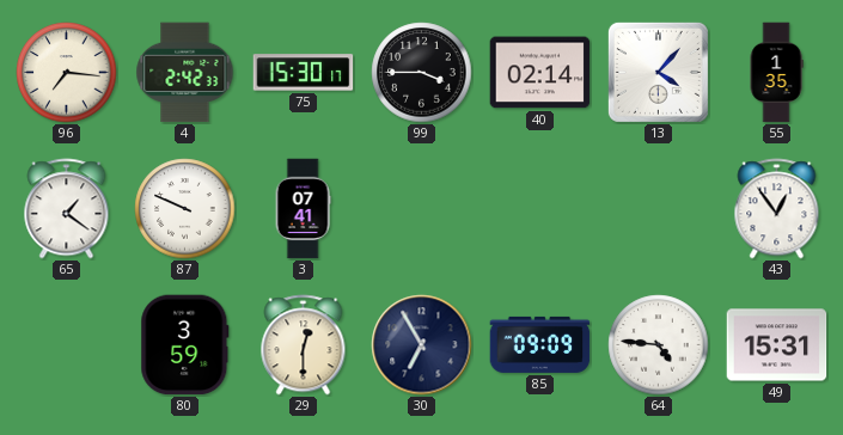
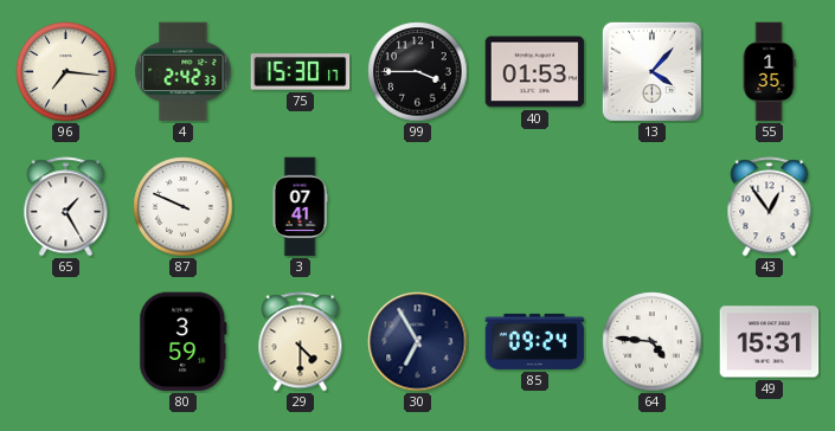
40: 02:14 -> 01:53 (535, 72)
65: 1:21 -> 1:25 (66, 207)
29: 12:30 -> 4:30 (301, 342)
85: 09:09 -> 09:24 (535, 341)
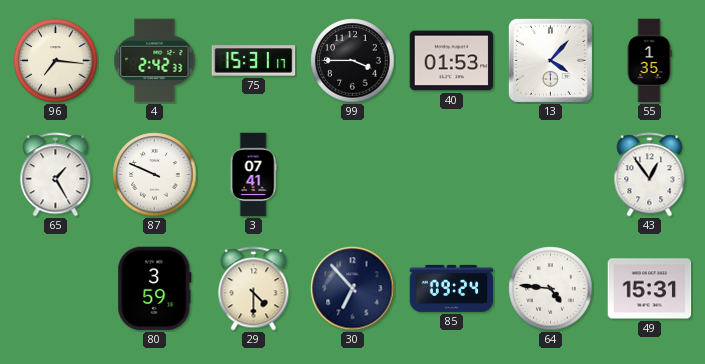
75: 15:30 -> 15:31 (254, 61)
30: 6:55 -> 6:53 (353, 289)
